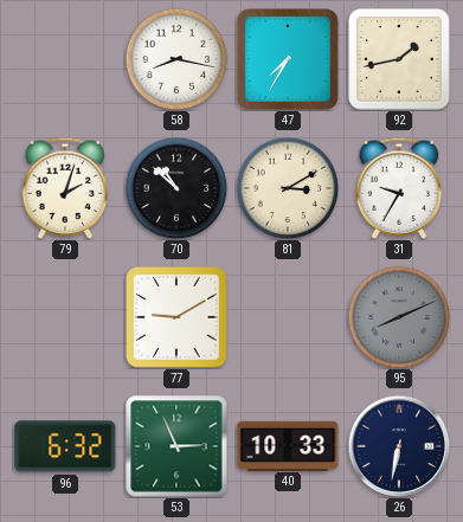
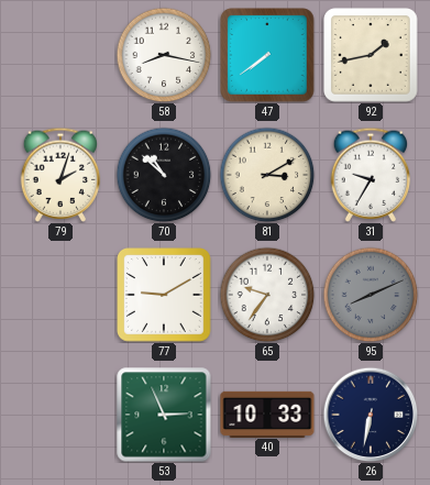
47: 7:35 -> 7:39 (268, 56)
65: none -> 9:36 (267, 295)
96: 6:32 -> none (65, 446)
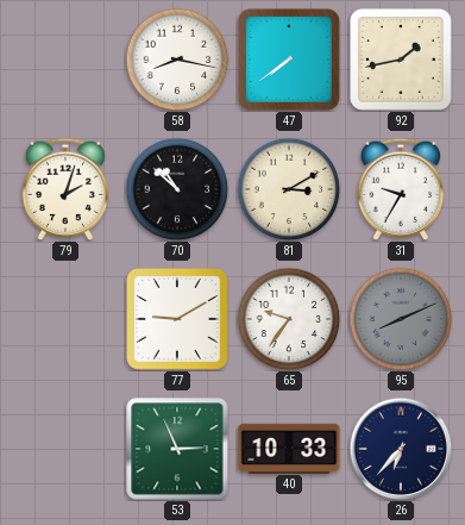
26: 6:32 -> 6:37 (401, 449)
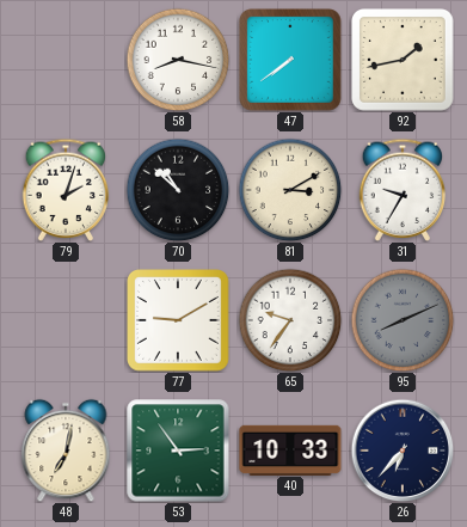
48: none -> 7:02 (66, 451)
53: 2:56 -> 2:54 (178, 451)
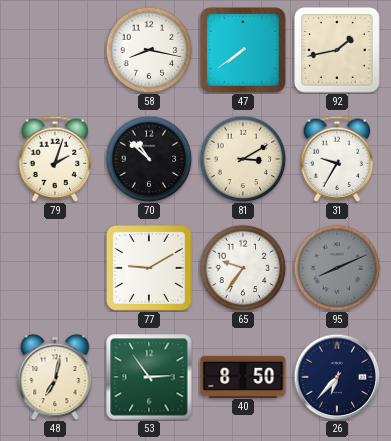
40: 10:33 -> 8:50 (243, 376)
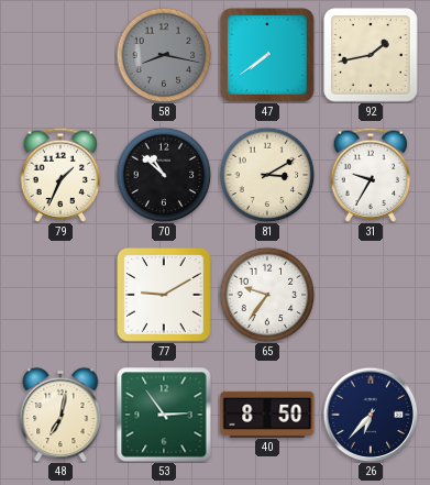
58 dial: white -> grey (164, 55)
79: 2:03 -> 1:34 (60, 175)
95: 8:11 -> none (337, 268)
